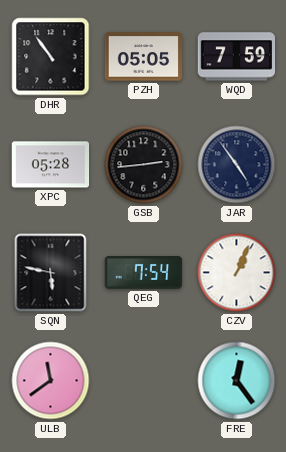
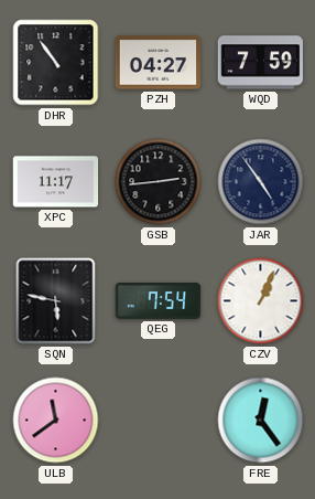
PZH: 05:05 -> 04:27 (159, 63)
XPC: 05:28 -> 11:17 (56, 182)
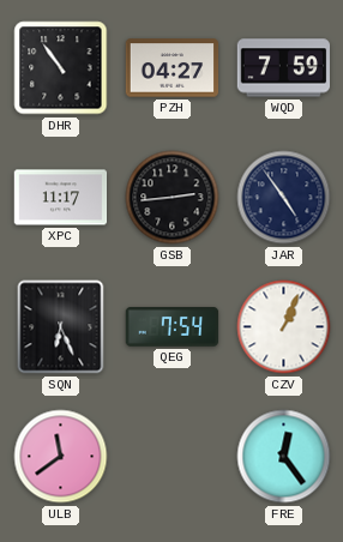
SQN: 5:47 -> 6:26 (61, 327)
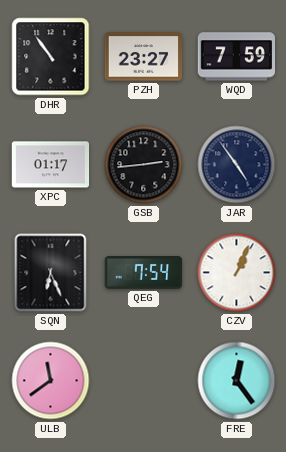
PZH: 04:27 -> 23:27 (144, 57)
XPC: 11:17 -> 01:17 (51, 165)
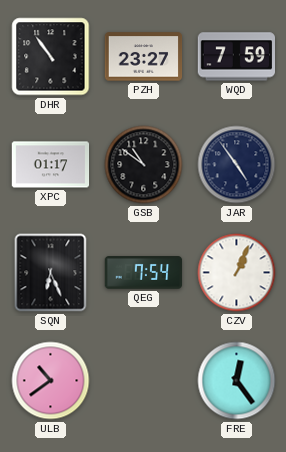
GSB: 2:44 -> 10:51 (144, 165)
ULB: 11:39 -> 10:39 (51, 381)
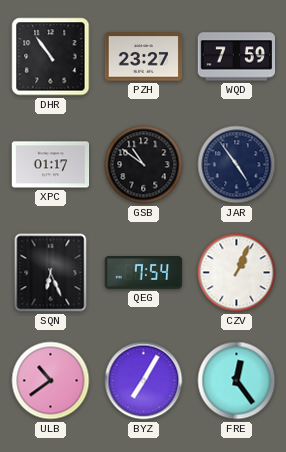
BYZ: none -> 7:05 (144, 381)
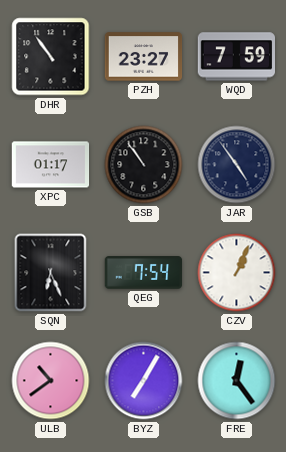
GSB: 10:51 -> 10:54 (144, 165)
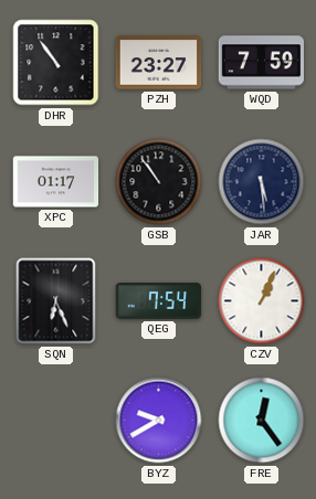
JAR: 4:54 -> 5:29 (262, 182)
ULB: 10:39 -> none (51, 381)
BYZ: 7:05 -> 9:40 (159, 421)
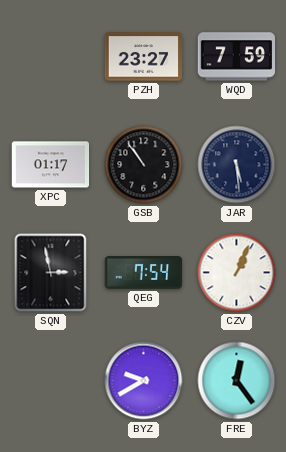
DHR: 10:54 -> none (56, 63)
SQN: 6:26 -> 2:58 (51, 273)
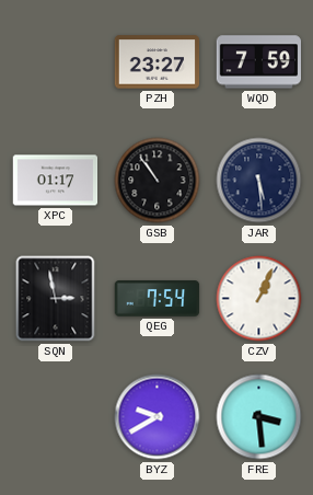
FRE: 12:24 -> 3:29 (259, 417)
